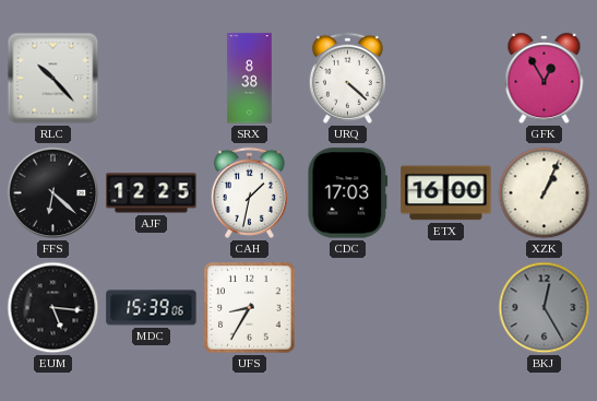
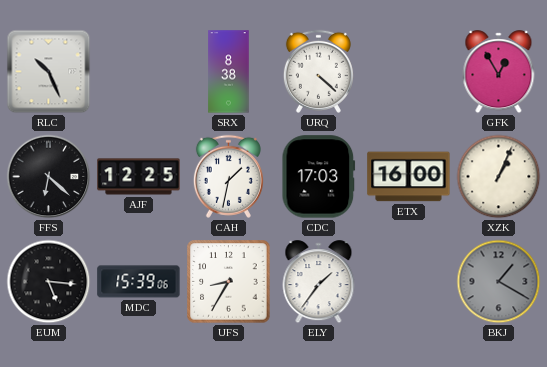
RLC: 10:23 -> 10:26 (49, 72)
ELY: none -> 1:36 (319, 282)
BKJ: 12:25 -> 1:20 (499, 282)
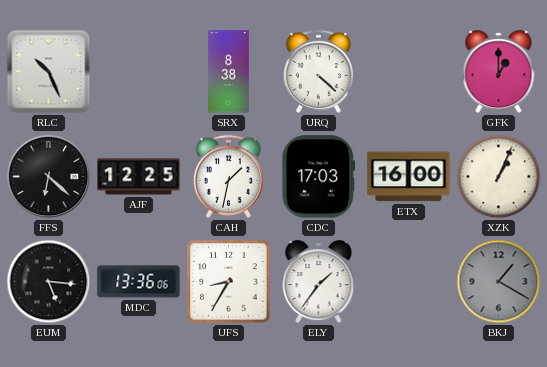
GFK: 12:55 -> 1:00 (499, 72)
MDC: 15:39 -> 13:36 (139, 282)
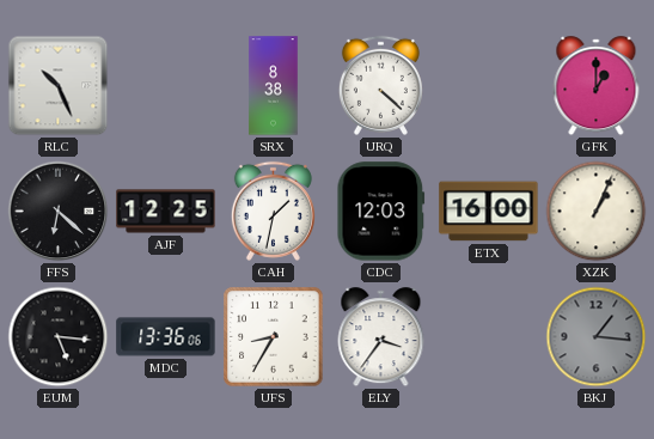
CDC: 17:03 -> 12:03 (381, 212)
ELY: 1:36 -> 3:36 (381, 337)
BKJ: 1:20 -> 1:16 (597, 337)
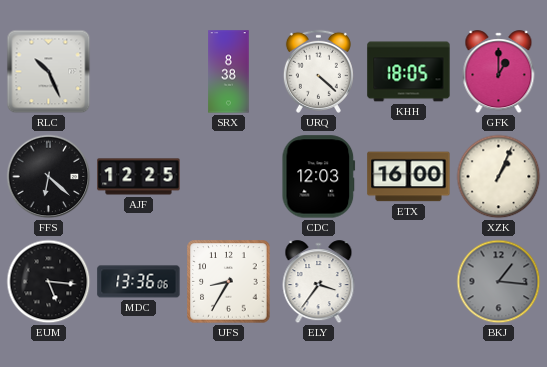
KHH: none -> 18:05 (409, 72)
CAH: 1:32 -> none (273, 211)
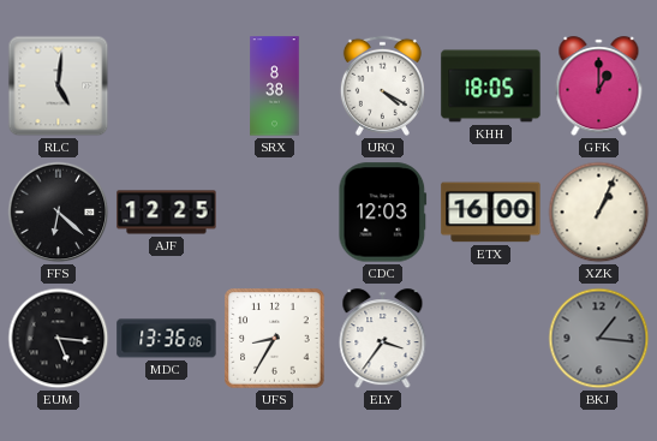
RLC: 10:26 -> 5:01 (59, 87)
URQ: 4:22 -> 4:20 (382, 85)
